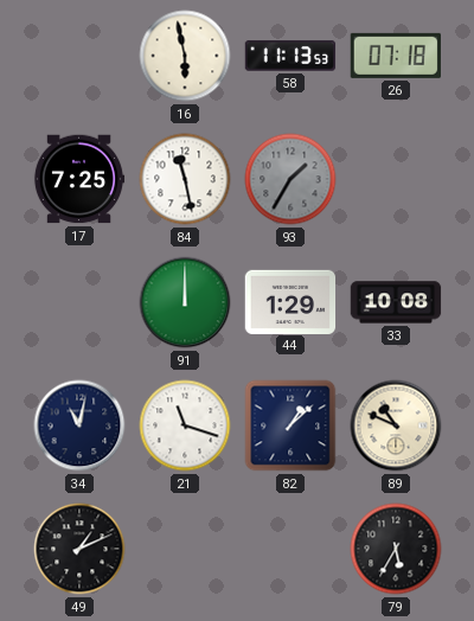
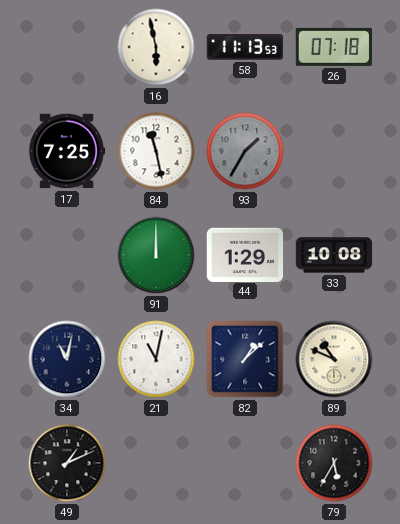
21: 11:18 -> 11:02 (156, 359)
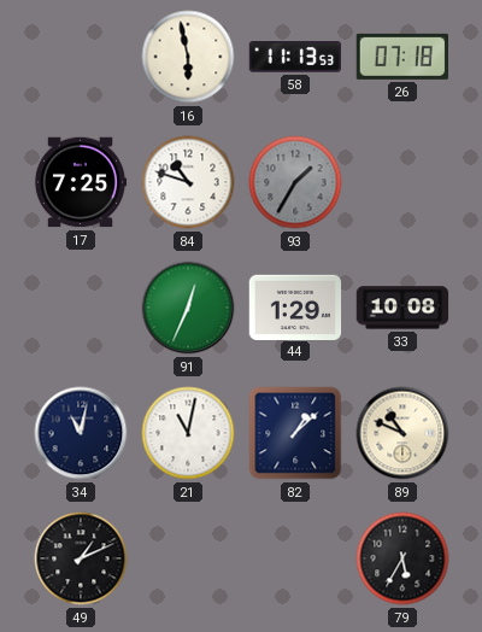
84: 11:28 -> 10:48 (188, 182)
91: 12:00 -> 12:34 (188, 308)
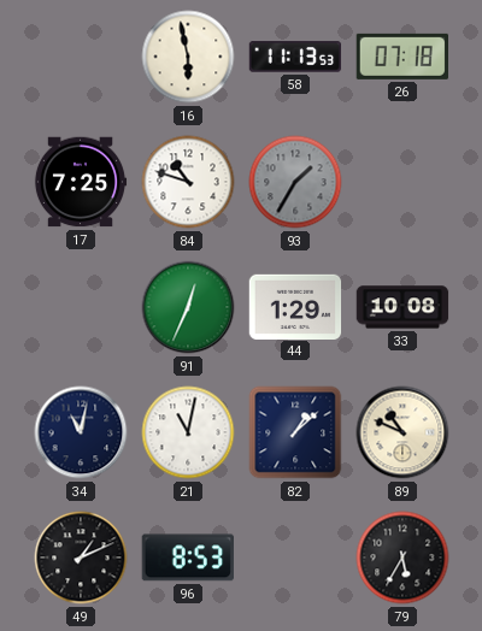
96: none -> 8:53 (187, 558)
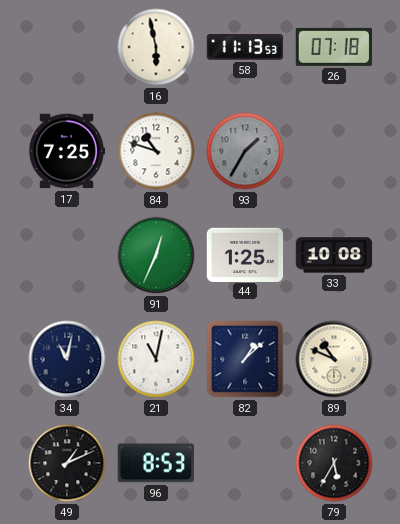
44: 1:29 -> 1:25 (245, 254)
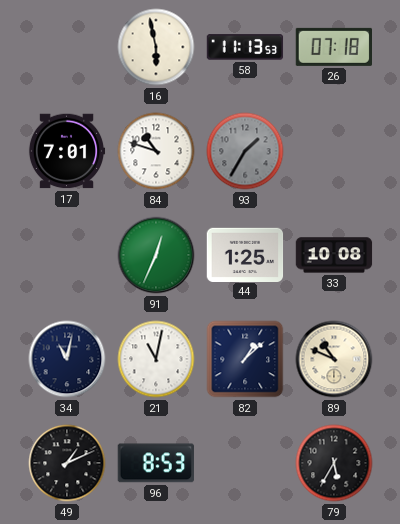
17: 7:25 -> 7:01 (67, 151)
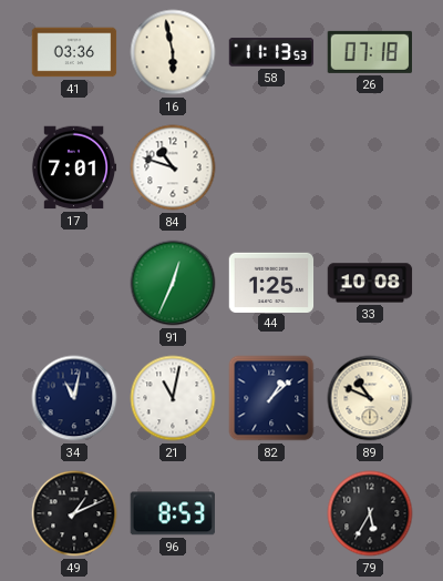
41: none -> 03:36 (74, 52)
93: 1:35 -> none (245, 151)
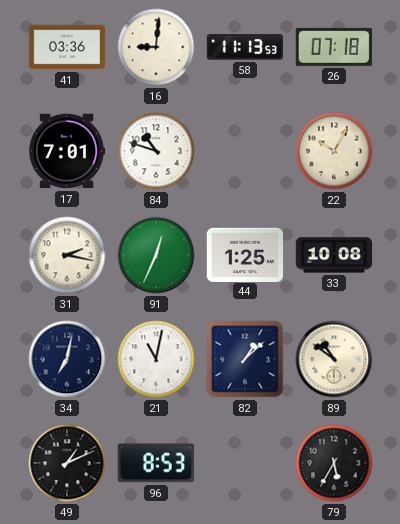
16: 5:58 -> 9:01 (156, 47)
22: none -> 10:05 (334, 151)
31: none -> 2:17 (67, 255)
34: 11:02 -> 7:02 (67, 359)
89: 10:49 -> 10:51 (334, 359)
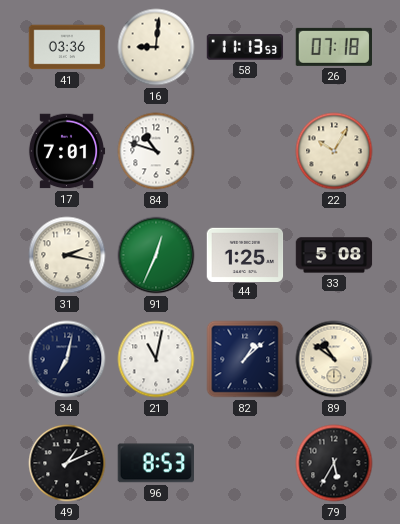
33: 10:08 -> 5:08 (334, 255)
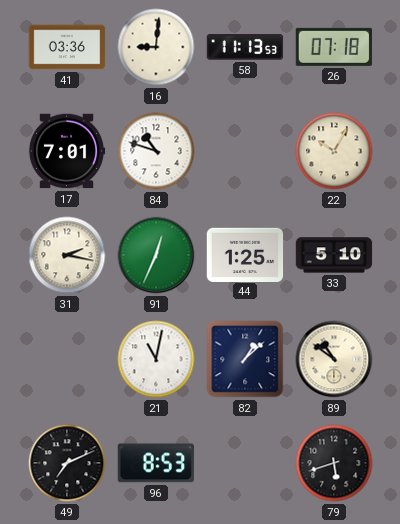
33: 5:08 -> 5:10 (334, 255)
34: 7:02 -> none (67, 359)
49: 1:11 -> 7:11 (67, 463)
79: 5:35 -> 5:42 (334, 463)
